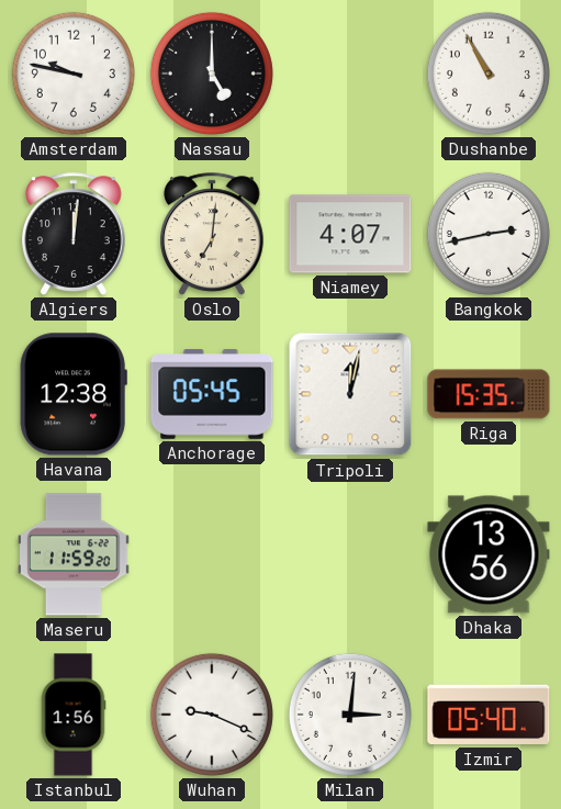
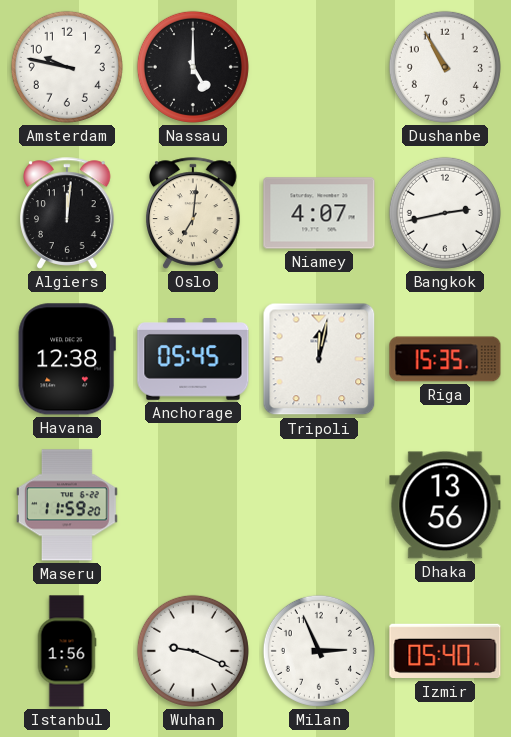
Milan: 3:01 -> 2:56 (319, 651)
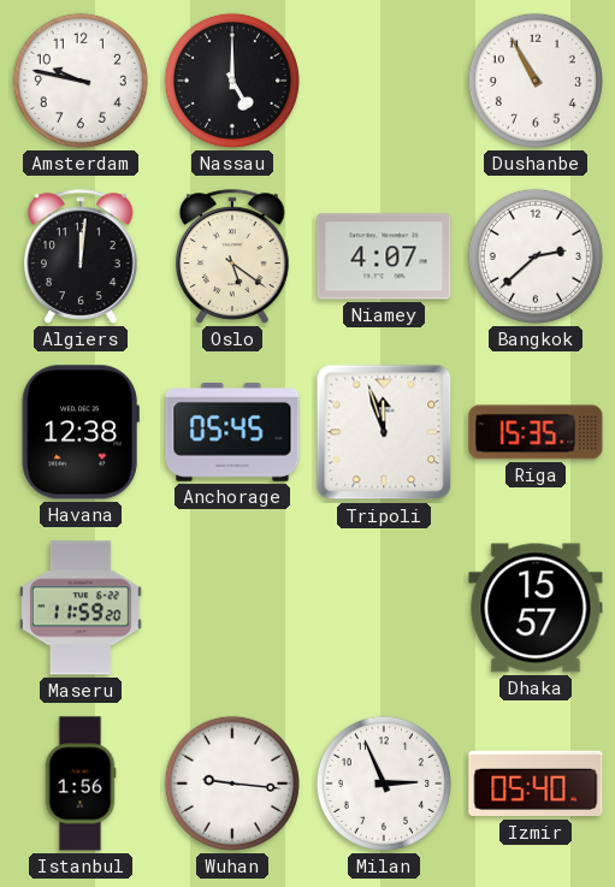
Oslo: 7:01 -> 5:21 (233, 256)
Bangkok: 2:43 -> 2:38 (536, 256)
Tripoli: 12:02 -> 11:57 (384, 432)
Dhaka: 13:56 -> 15:57 (536, 608)
Wuhan: 9:19 -> 9:16 (232, 783)
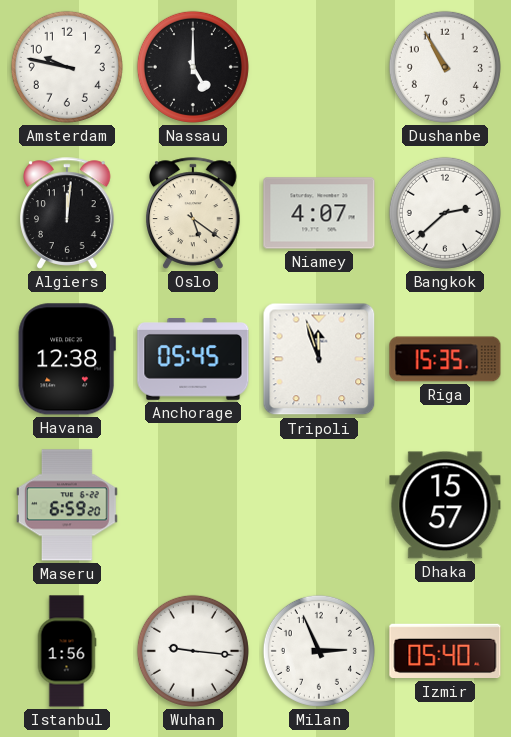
Maseru: 11:59 -> 6:59 (68, 505)
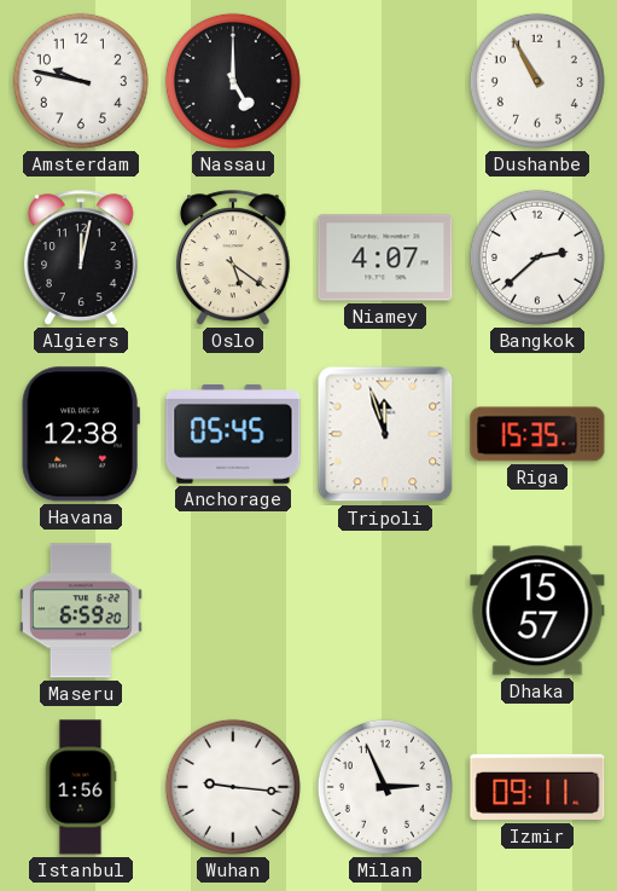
Algiers: 12:01 -> 12:02 (82, 258)
Izmir: 05:40 -> 09:11 (537, 787)
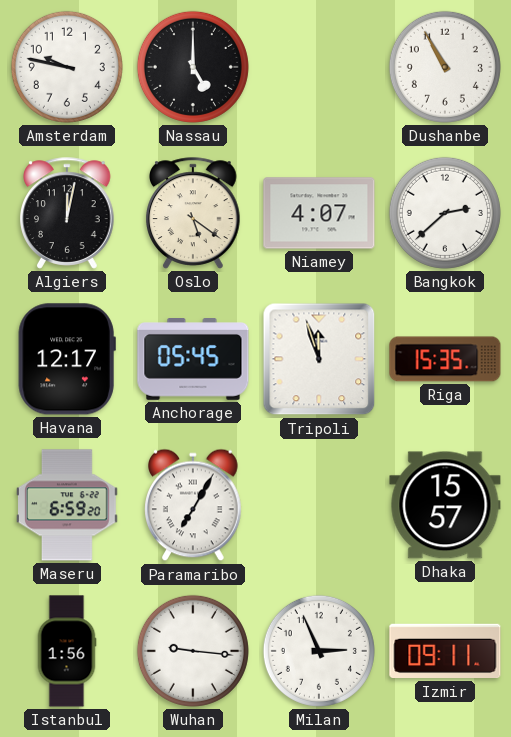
Havana: 12:38 -> 12:17 (67, 359)
Paramaribo: none -> 7:05 (194, 505)
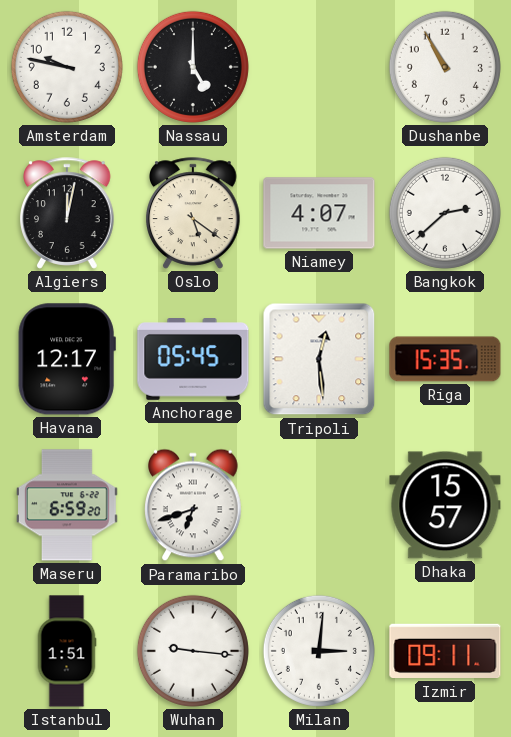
Tripoli: 11:57 -> 12:29 (319, 359)
Paramaribo: 7:05 -> 6:42 (194, 505)
Istanbul: 1:56 -> 1:51 (67, 651)
Milan: 2:56 -> 3:01 (319, 651)
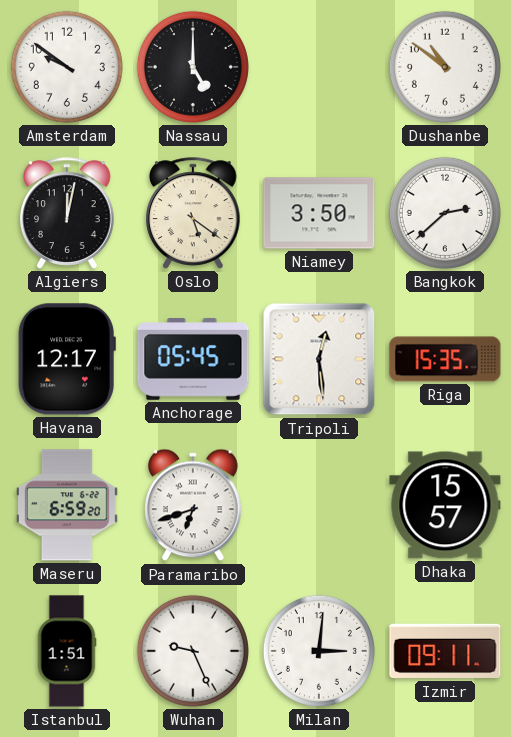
Amsterdam: 9:47 -> 9:51 (67, 67)
Dushanbe: 10:55 -> 10:51 (445, 67)
Niamey: 4:07 -> 3:50 (319, 213)
Wuhan: 9:16 -> 9:26 (193, 651)
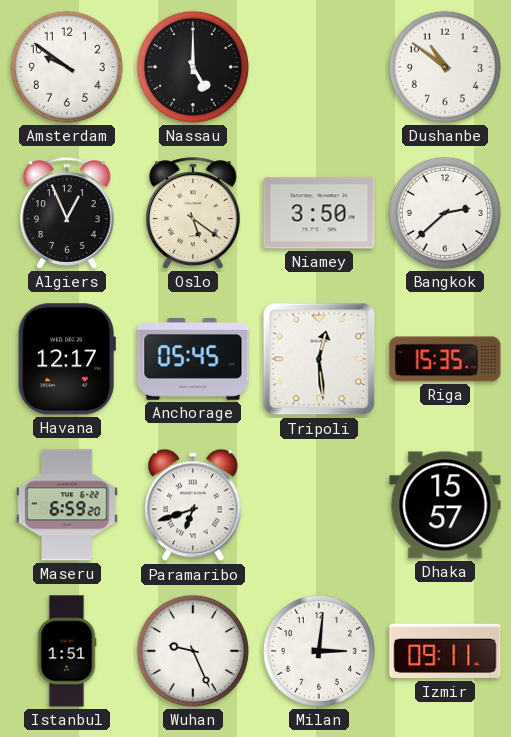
Algiers: 12:02 -> 12:56 (68, 213)
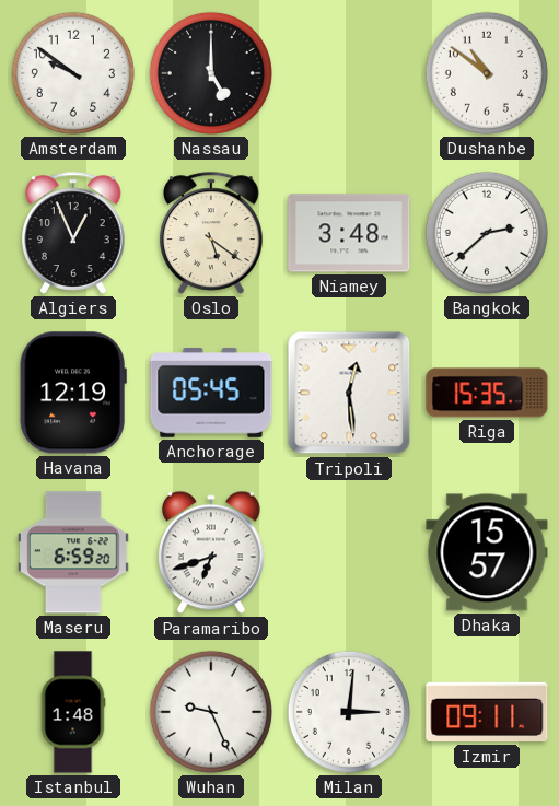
Niamey: 3:50 -> 3:48 (349, 233)
Havana: 12:17 -> 12:19 (73, 393)
Istanbul: 1:51 -> 1:48 (73, 712)
